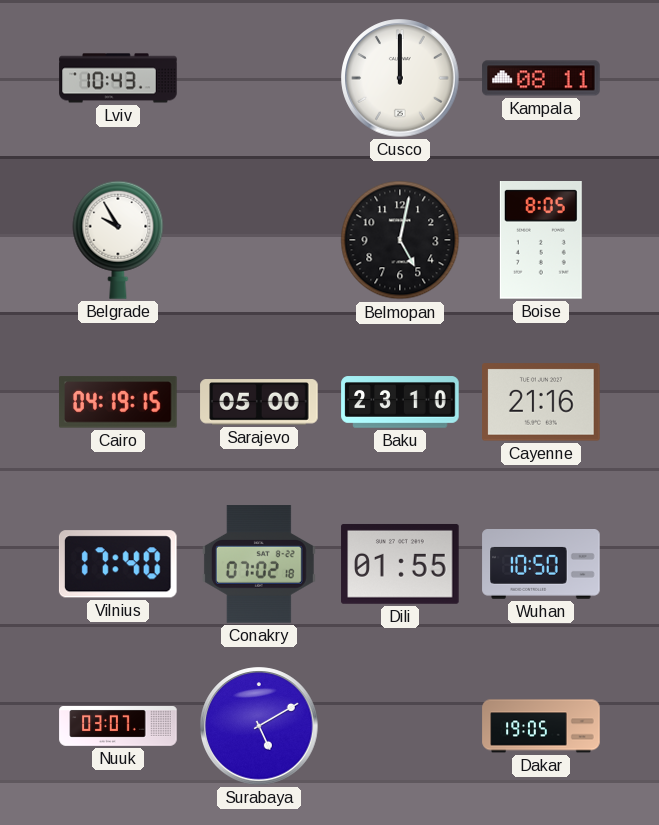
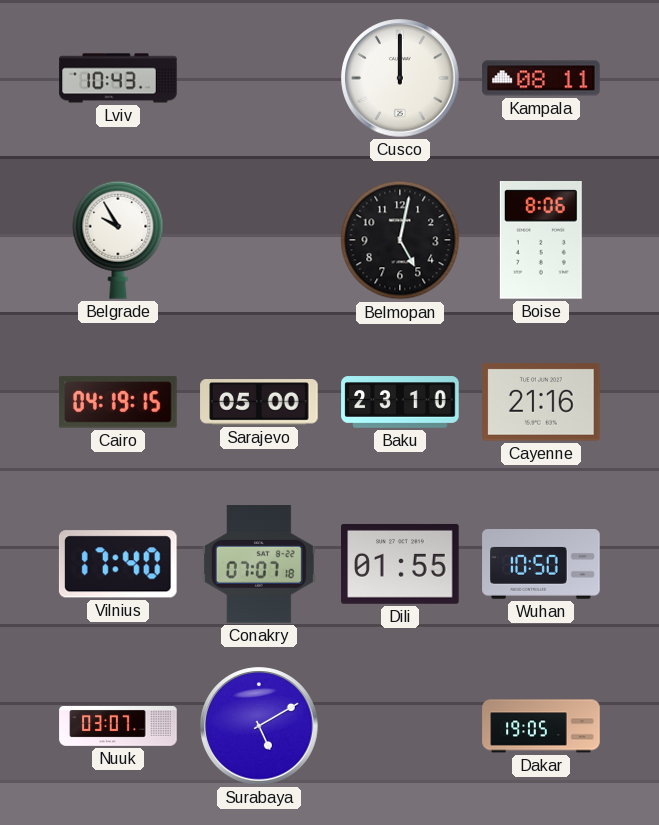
Boise: 8:05 -> 8:06 (541, 241)
Conakry: 07:02 -> 07:07 (259, 564)
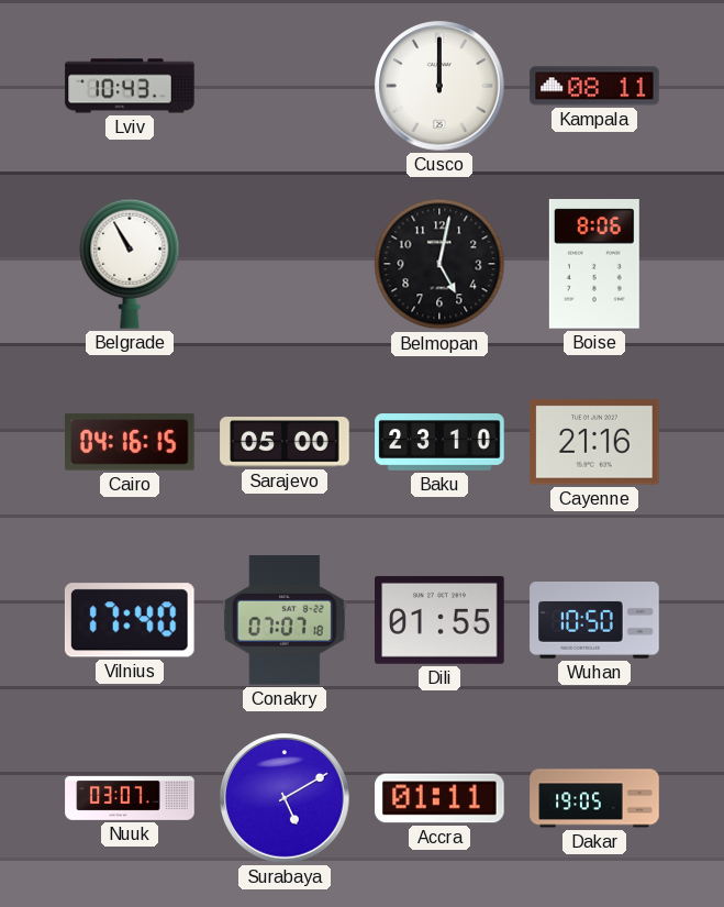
Belgrade: 9:55 -> 10:55 (130, 264)
Cairo: 04:19 -> 04:16 (130, 442)
Accra: none -> 01:11 (439, 798)
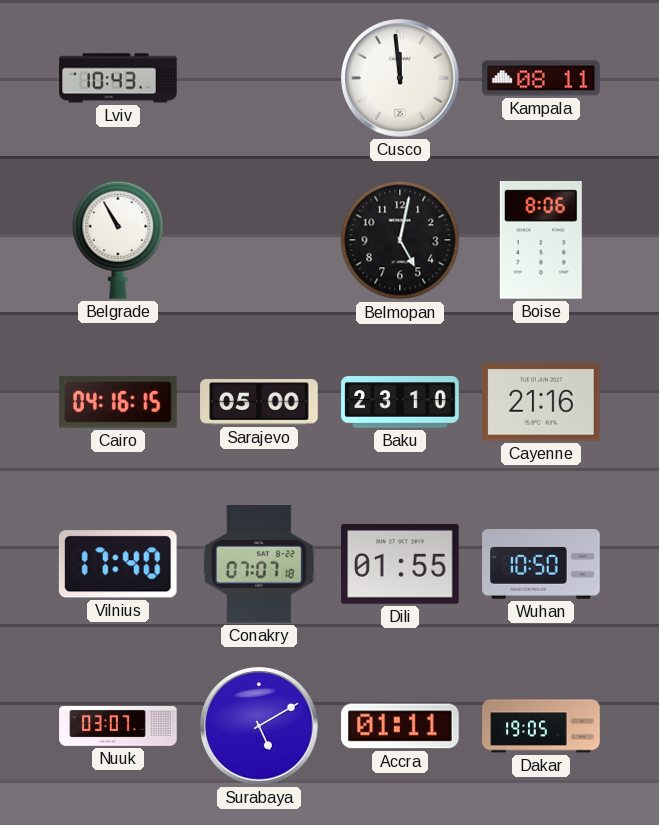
Cusco: 12:00 -> 11:59 (400, 78)
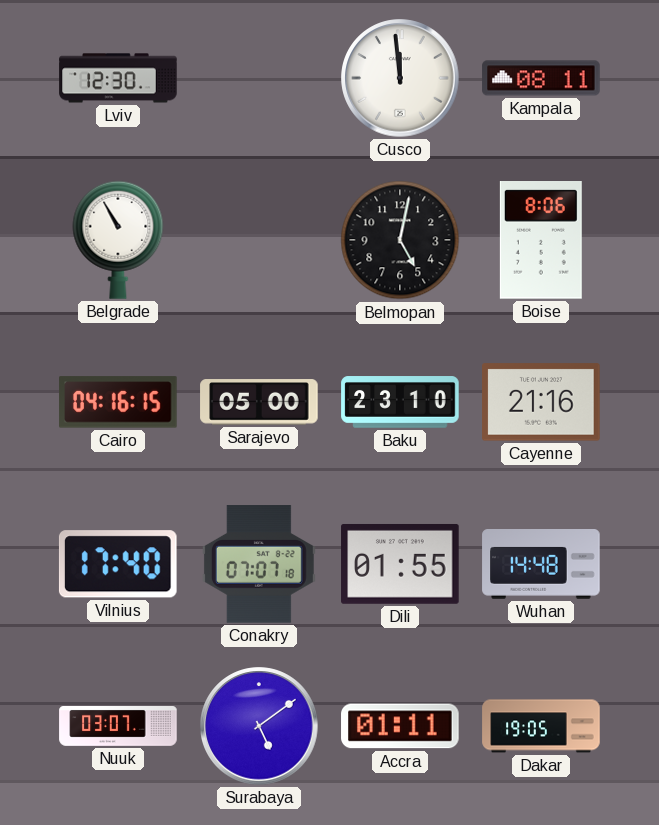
Lviv: 10:43 -> 12:30 (118, 78)
Wuhan: 10:50 -> 14:48 (541, 565)
Surabaya: 5:10 -> 5:09 (259, 726)
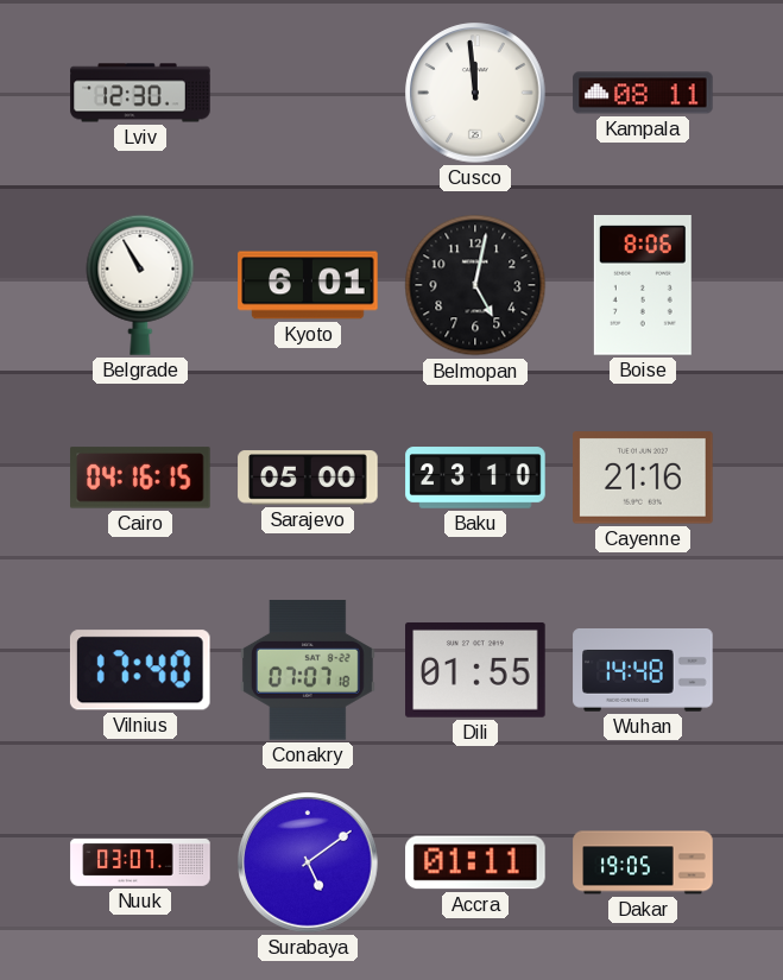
Kyoto: none -> 6:01 (308, 285)
